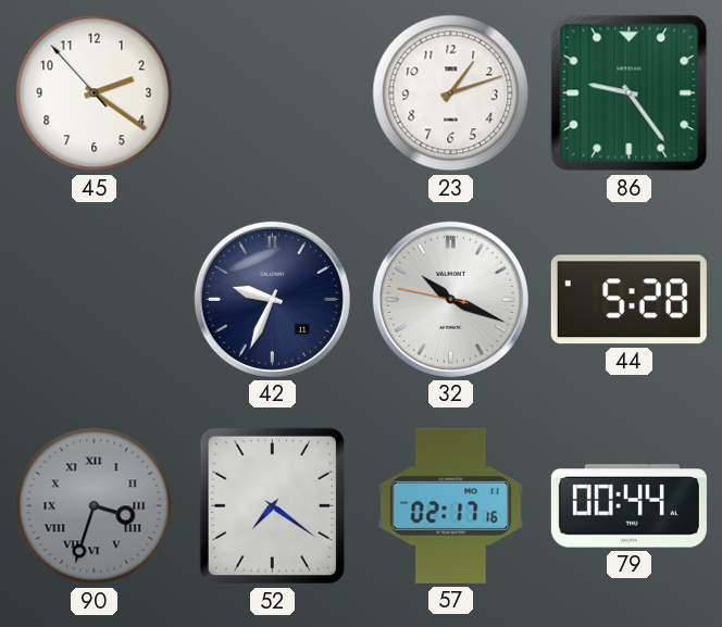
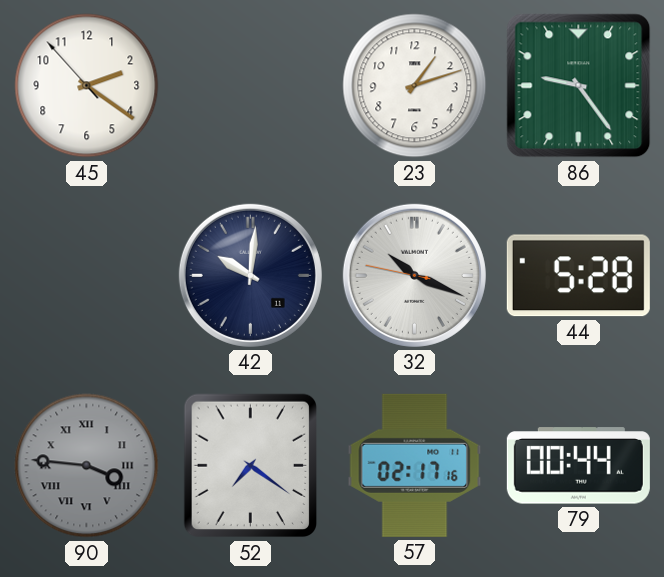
42: 9:34 -> 10:01 (250, 275)
90: 3:33 -> 3:46 (87, 466)
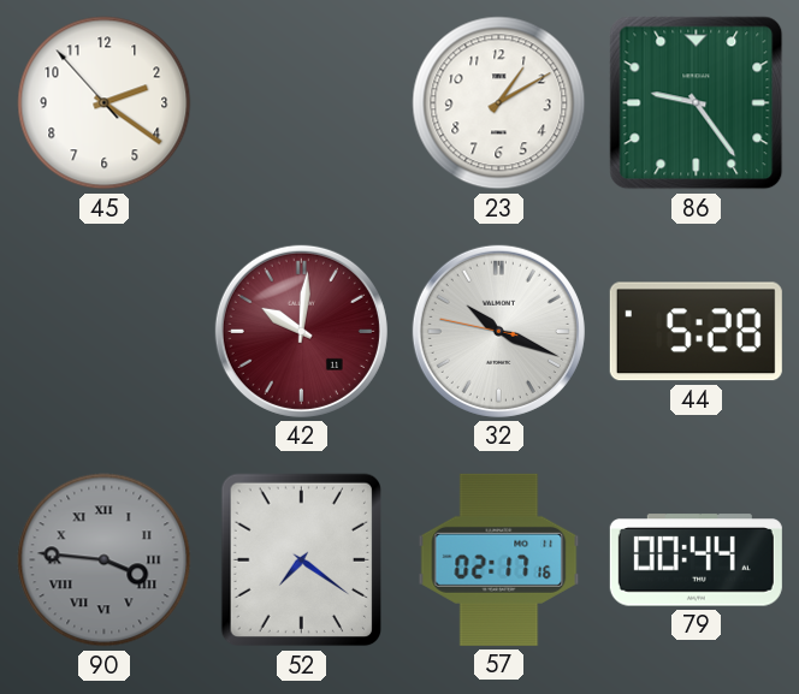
23: 1:12 -> 1:10 (499, 103)
42 dial: navy -> burgundy (301, 331)
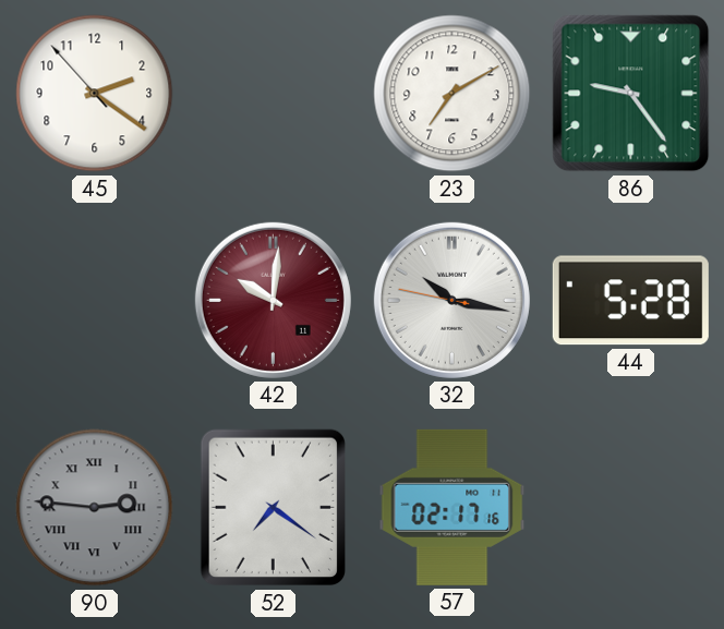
23: 1:10 -> 7:10 (452, 94)
32: 10:18 -> 10:16 (451, 300)
90: 3:46 -> 2:46 (95, 508)
79: 00:44 -> none (696, 560)
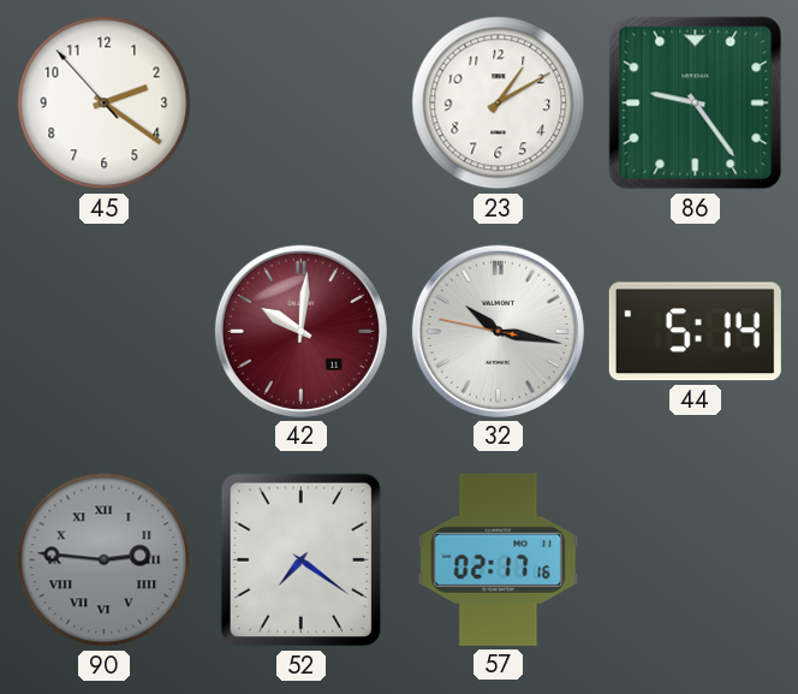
23: 7:10 -> 1:10 (499, 103)
44: 5:28 -> 5:14 (695, 332)
